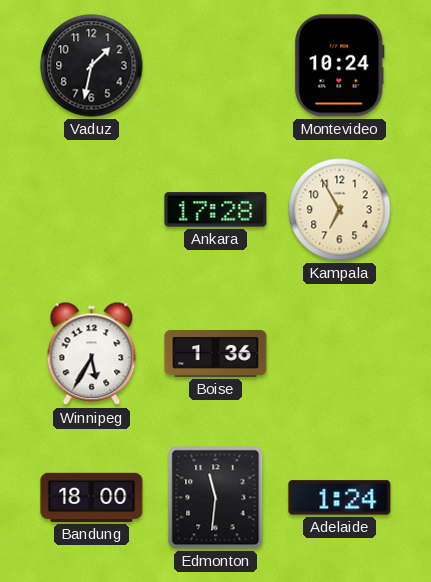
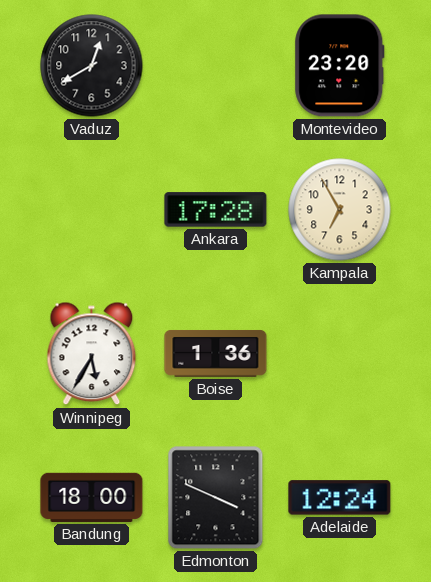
Vaduz: 1:32 -> 12:40 (92, 66)
Montevideo: 10:24 -> 23:20 (340, 66)
Edmonton: 11:31 -> 3:49 (216, 498)
Adelaide: 1:24 -> 12:24 (340, 498)
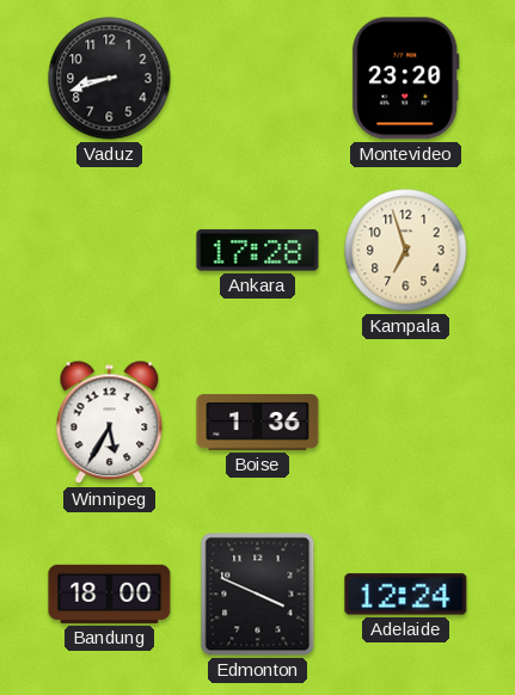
Vaduz: 12:40 -> 8:42 (110, 79)
Kampala: 6:55 -> 6:57 (406, 251)
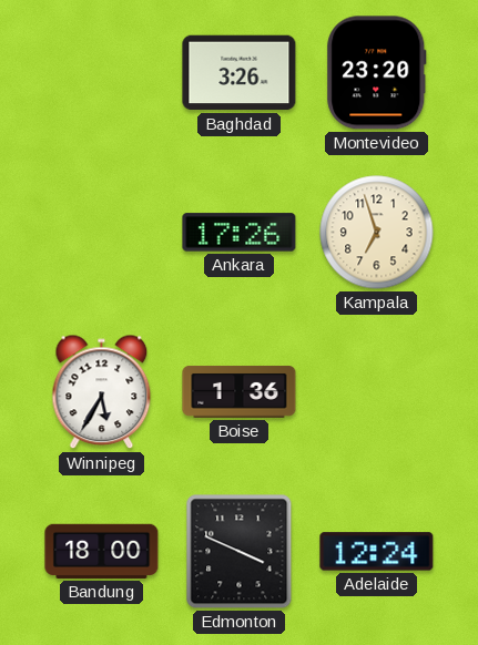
Vaduz: 8:42 -> none (110, 79)
Baghdad: none -> 3:26 (240, 73)
Ankara: 17:28 -> 17:26 (240, 233)
